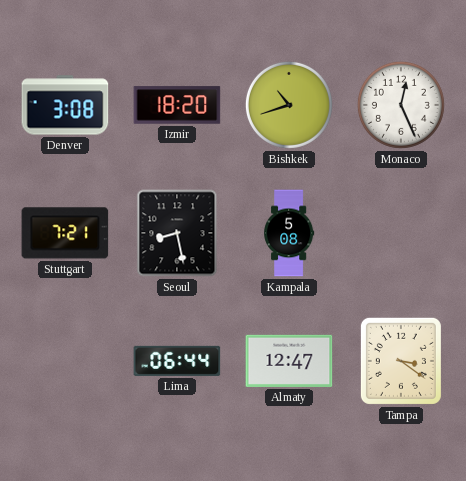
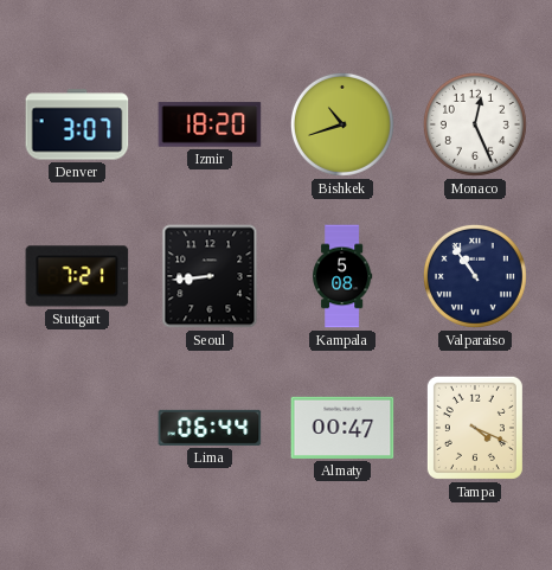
Denver: 3:08 -> 3:07 (77, 124)
Seoul: 8:28 -> 8:44 (210, 276)
Valparaiso: none -> 10:54 (475, 276)
Almaty: 12:47 -> 00:47 (342, 428)
Tampa: 3:21 -> 4:19 (475, 428)
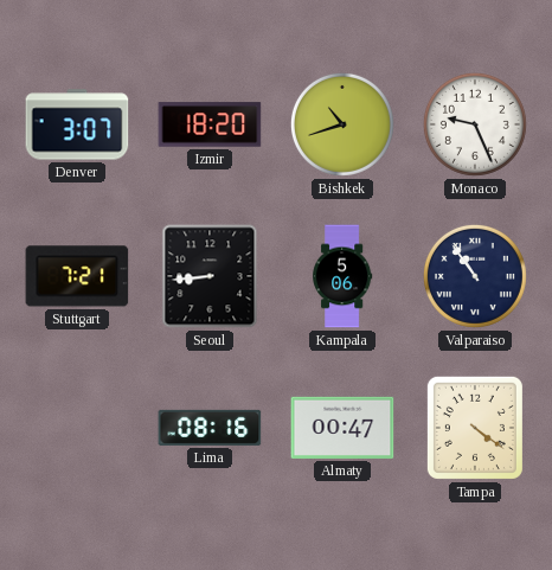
Monaco: 12:26 -> 9:26 (475, 124)
Kampala: 5:08 -> 5:06 (342, 276)
Lima: 06:44 -> 08:16 (210, 428)
Tampa: 4:19 -> 4:21 (475, 428)
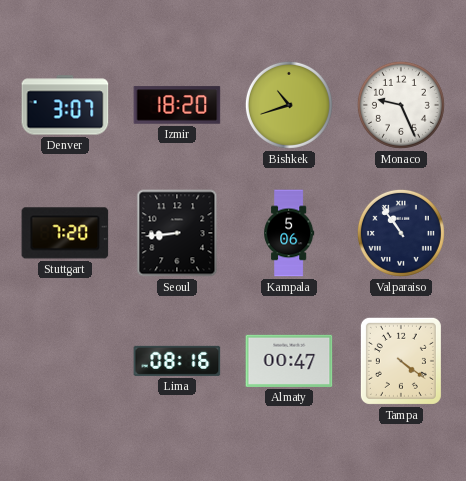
Stuttgart: 7:21 -> 7:20 (65, 233)
